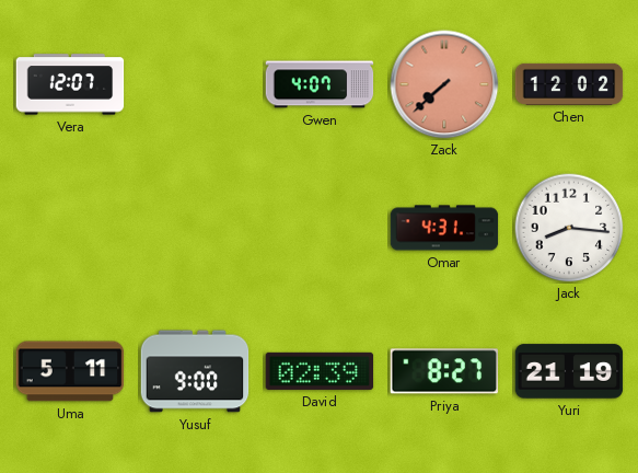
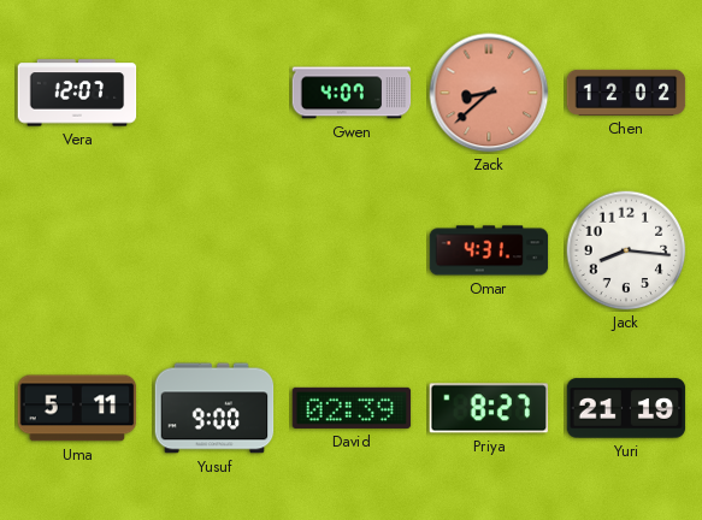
Zack: 7:38 -> 8:38 (489, 93)
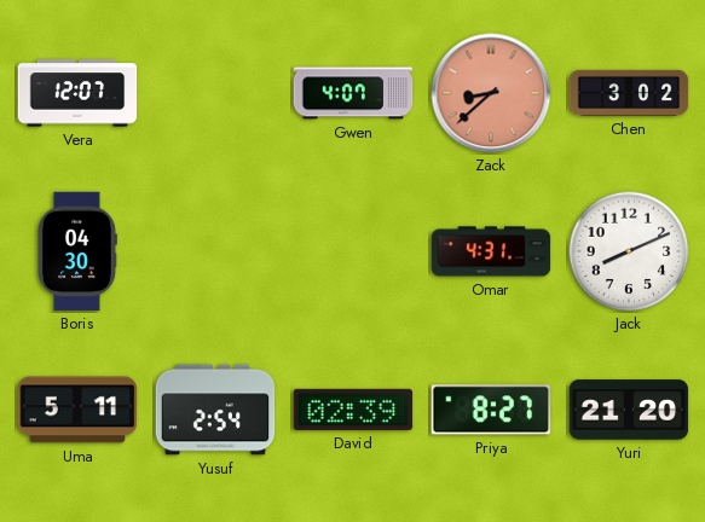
Chen: 12:02 -> 3:02 (629, 93)
Boris: none -> 04:30 (77, 251)
Jack: 8:16 -> 8:11 (629, 251)
Yusuf: 9:00 -> 2:54 (215, 410)
Yuri: 21:19 -> 21:20 (629, 410)
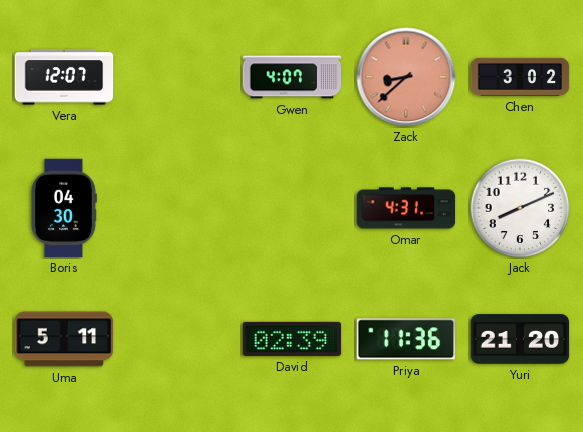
Yusuf: 2:54 -> none (215, 410)
Priya: 8:27 -> 11:36 (406, 339)
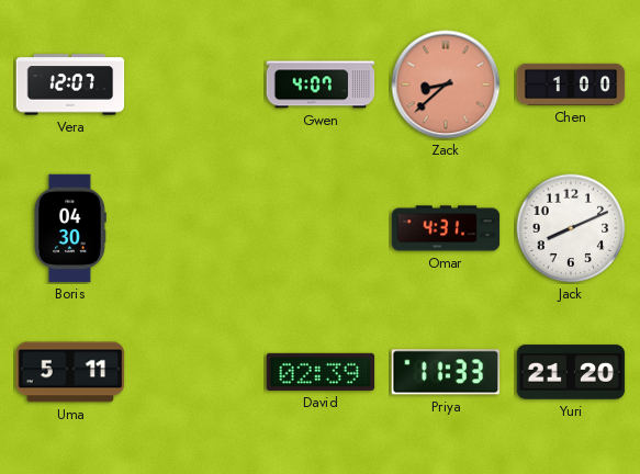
Chen: 3:02 -> 1:00 (571, 84)
Priya: 11:36 -> 11:33 (446, 372)
